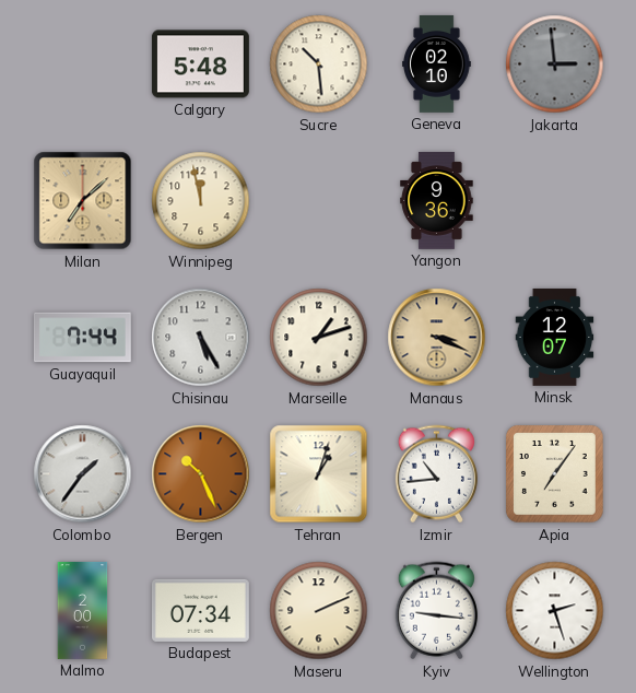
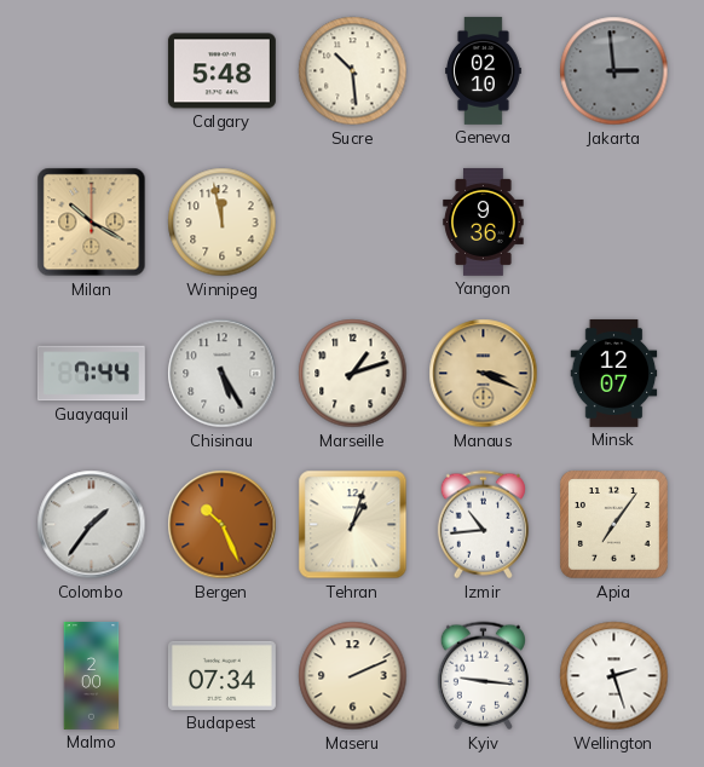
Milan: 7:08 -> 10:20 (92, 223)
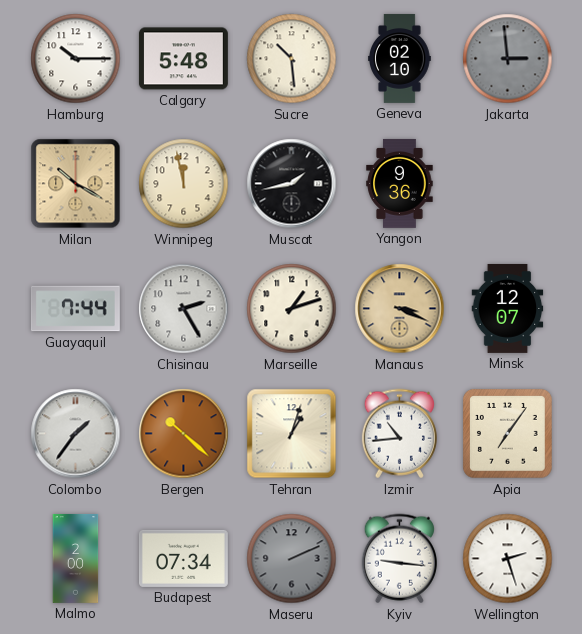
Hamburg: none -> 10:15 (76, 59)
Muscat: none -> 1:43 (292, 184)
Chisinau: 5:25 -> 2:25 (184, 309)
Bergen: 10:26 -> 10:22 (184, 434)
Maseru dial: cream -> grey (292, 559)
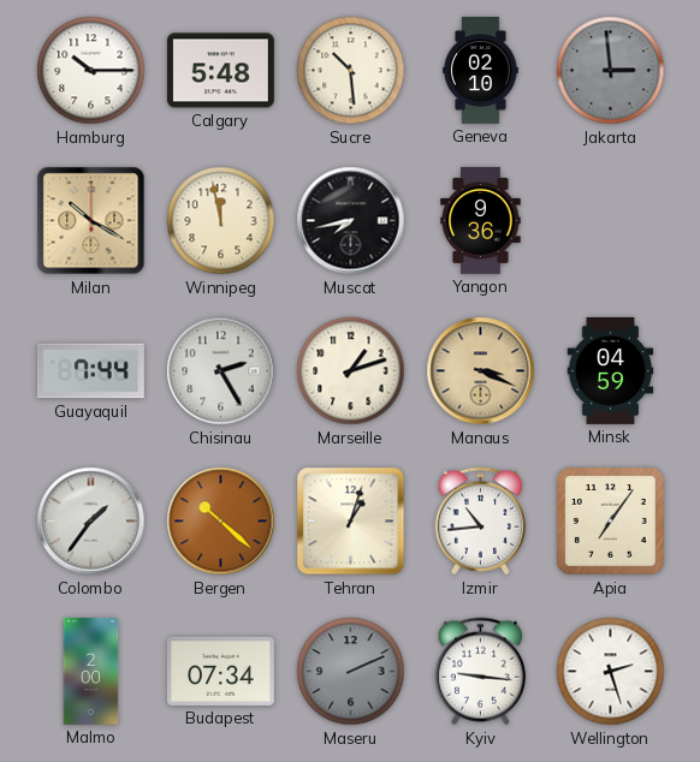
Muscat: 1:43 -> 7:43 (351, 221)
Minsk: 12:07 -> 04:59 (611, 370)
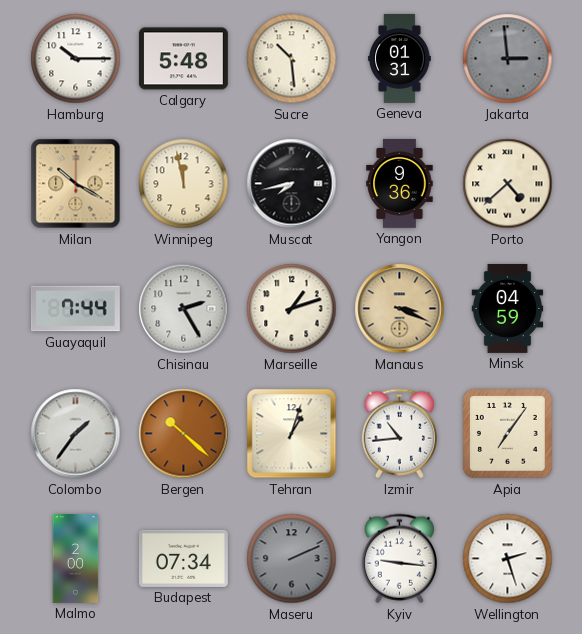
Geneva: 02:10 -> 01:31 (400, 58)
Porto: none -> 4:38 (508, 184)
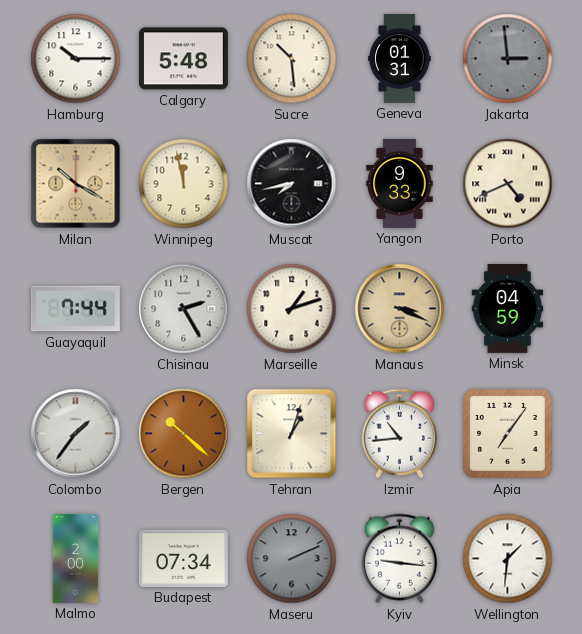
Yangon: 9:36 -> 9:33 (400, 183)
Porto: 4:38 -> 4:41 (508, 184)
Wellington: 2:27 -> 1:31 (508, 559)
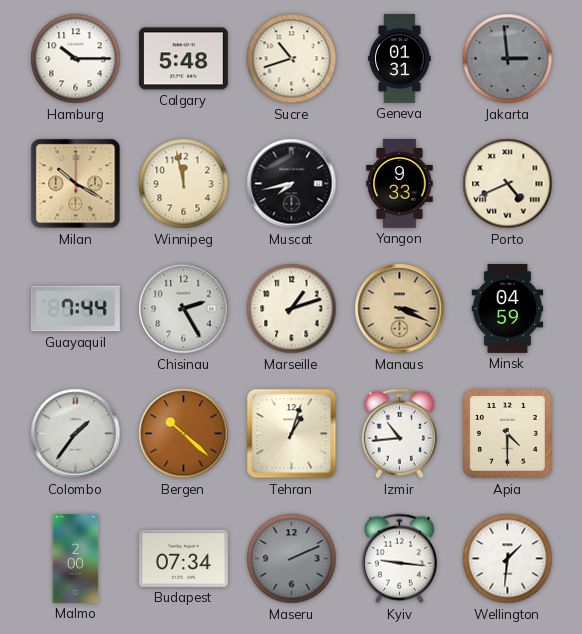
Sucre: 10:29 -> 10:42 (292, 59)
Apia: 7:06 -> 4:30 (508, 434)
